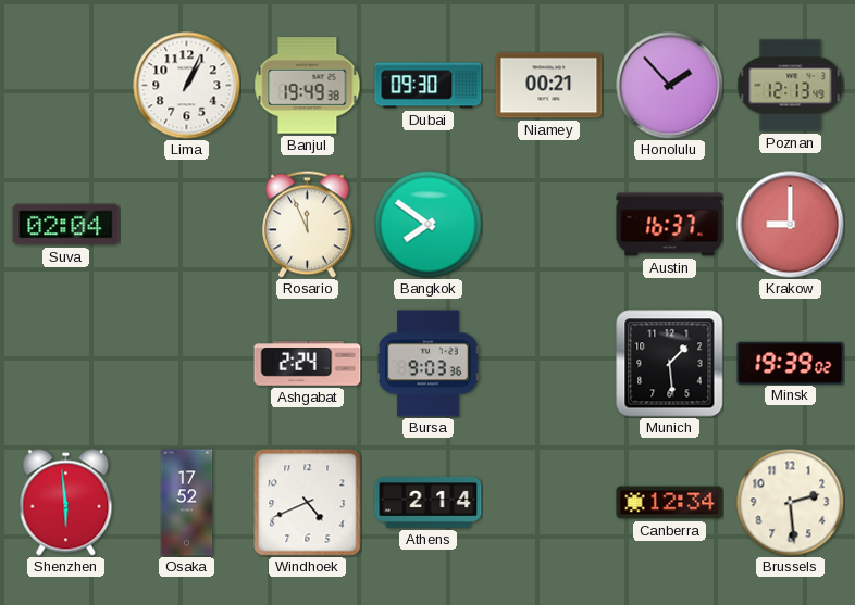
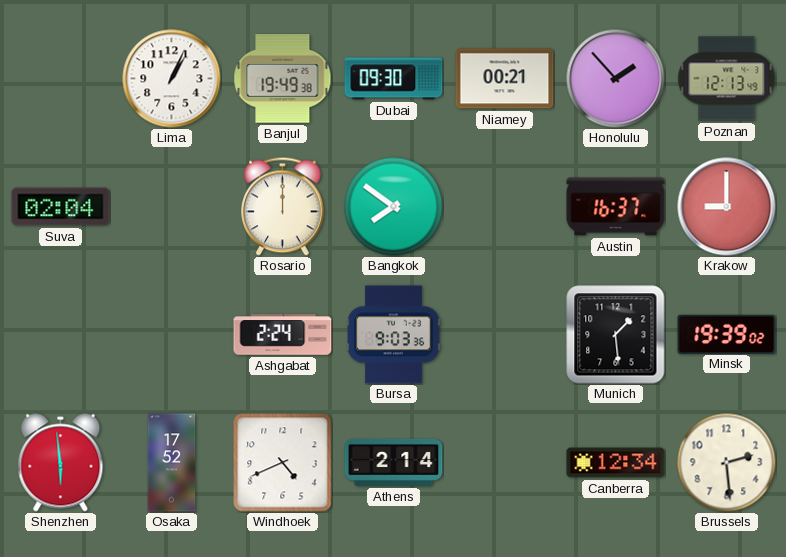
Rosario: 11:56 -> 12:00 (283, 206)
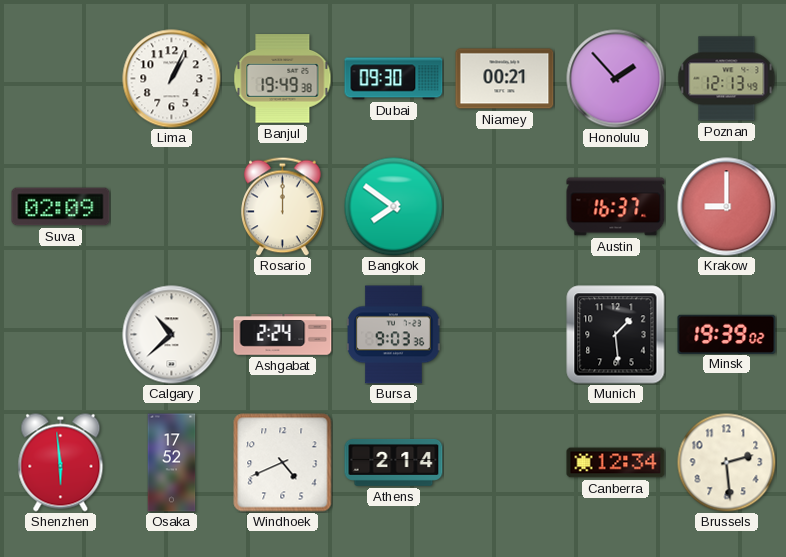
Suva: 02:04 -> 02:09 (61, 207)
Calgary: none -> 10:38 (172, 335)
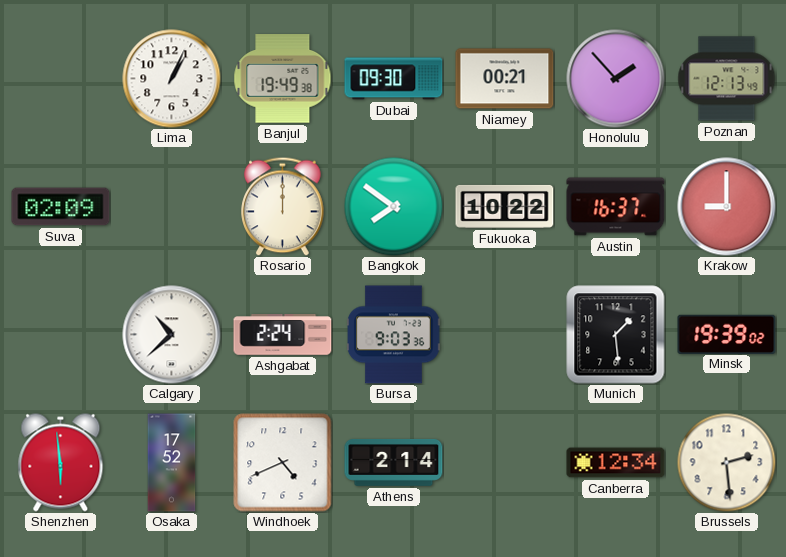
Fukuoka: none -> 10:22 (505, 206)
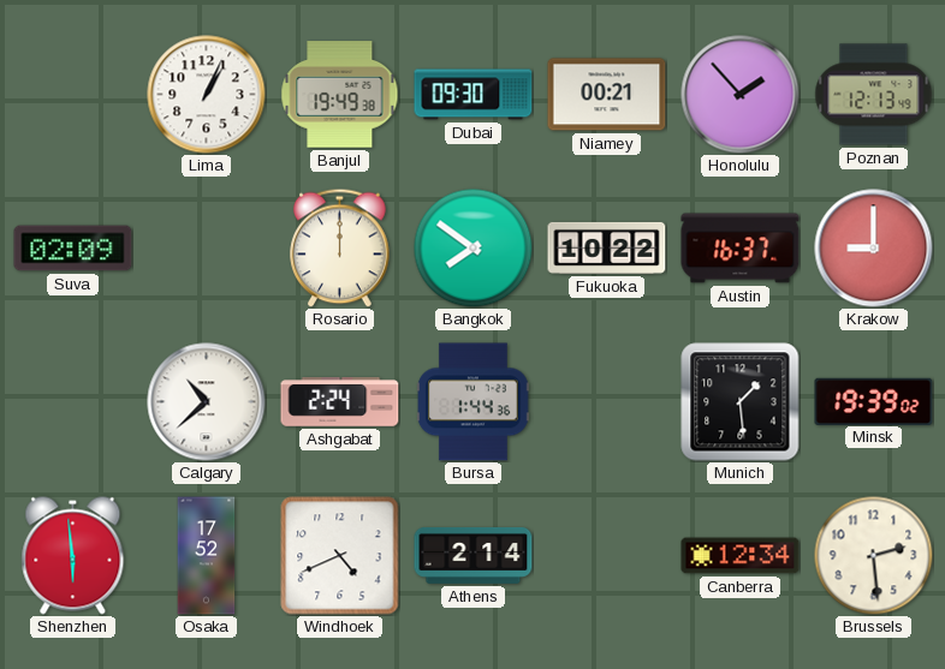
Bursa: 9:03 -> 1:44 (474, 402)
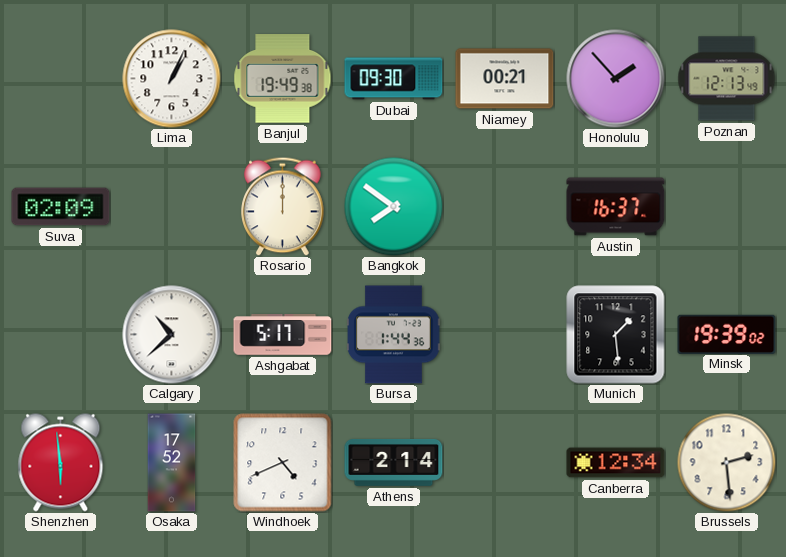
Fukuoka: 10:22 -> none (607, 247)
Krakow: 9:00 -> none (874, 249)
Ashgabat: 2:24 -> 5:17 (283, 335)
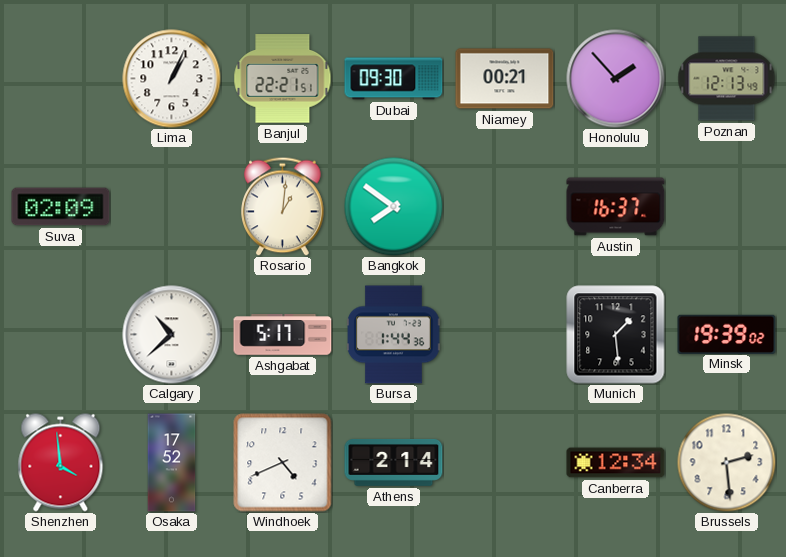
Banjul: 19:49 -> 22:21 (283, 79)
Rosario: 12:00 -> 1:01 (283, 206)
Shenzhen: 5:59 -> 3:59 (61, 463)
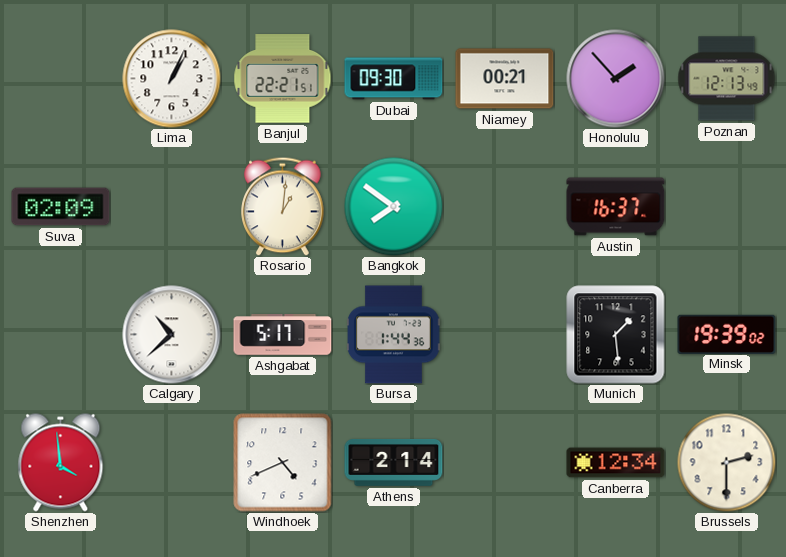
Osaka: 17:52 -> none (172, 463)
Brussels: 2:29 -> 2:30 (727, 463)
